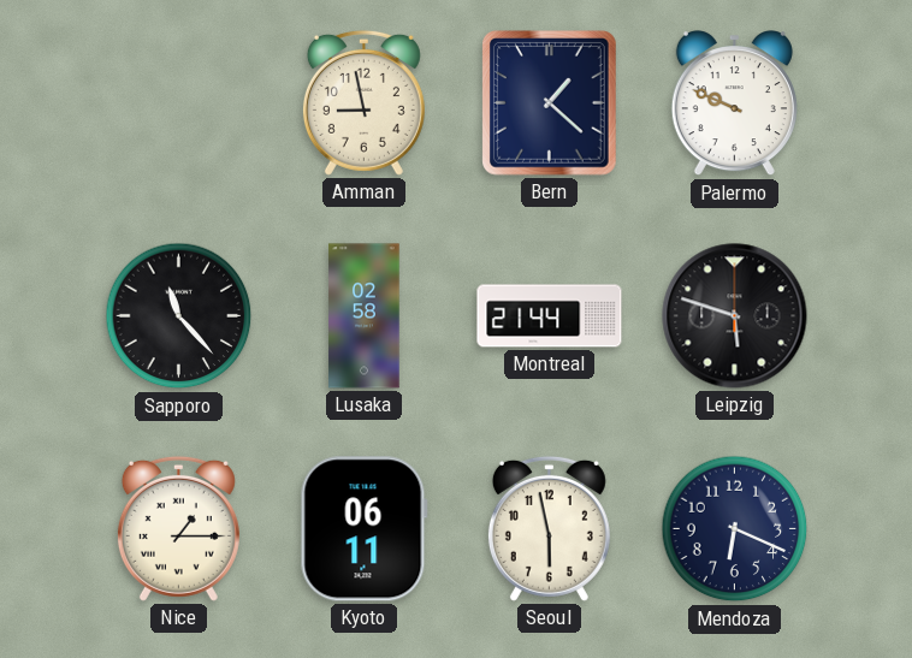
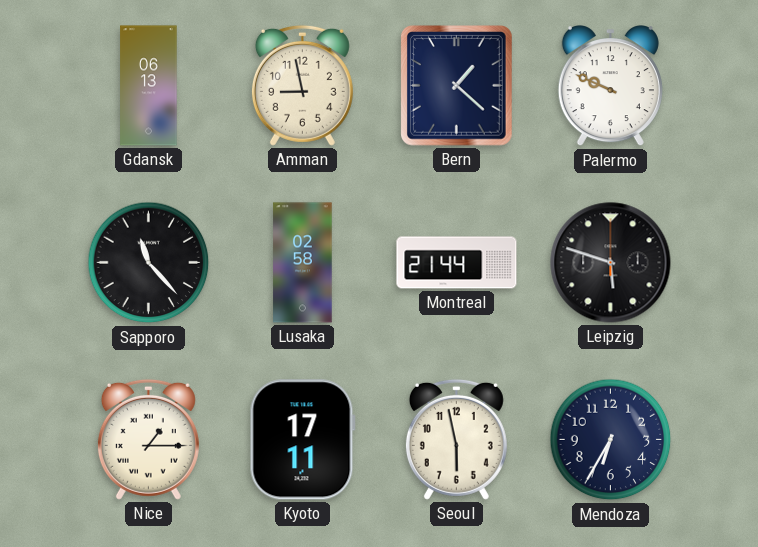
Gdansk: none -> 06:13 (149, 86)
Kyoto: 06:11 -> 17:11 (302, 440)
Mendoza: 6:19 -> 6:35 (611, 440)
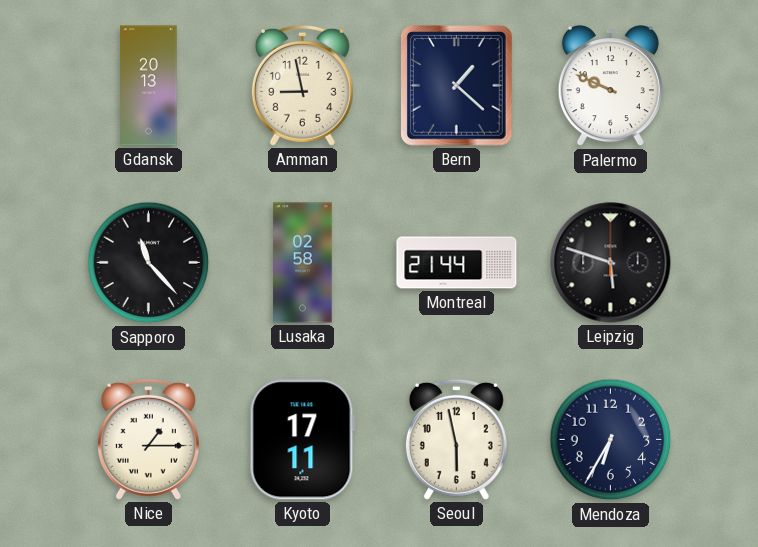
Gdansk: 06:13 -> 20:13 (149, 86)
